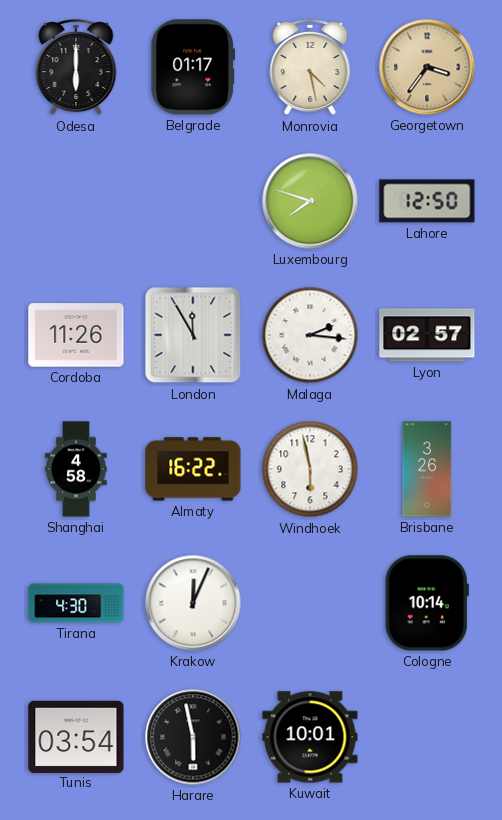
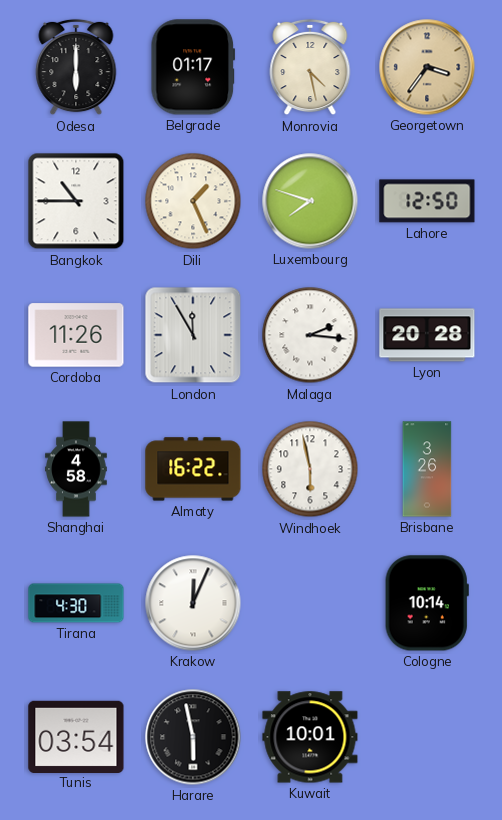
Bangkok: none -> 10:45 (76, 201)
Dili: none -> 1:26 (193, 201)
Lyon: 02:57 -> 20:28 (427, 335)
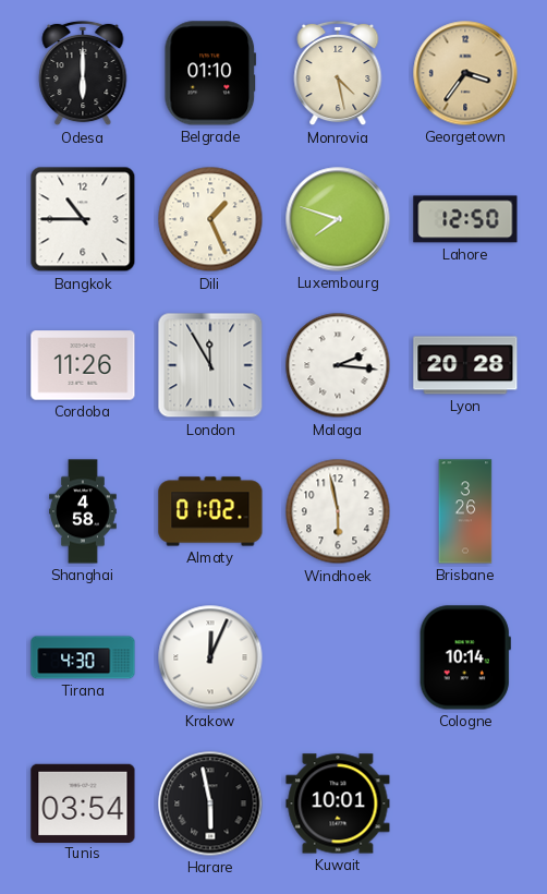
Belgrade: 01:17 -> 01:10 (210, 73)
Almaty: 16:22 -> 01:02 (210, 511)
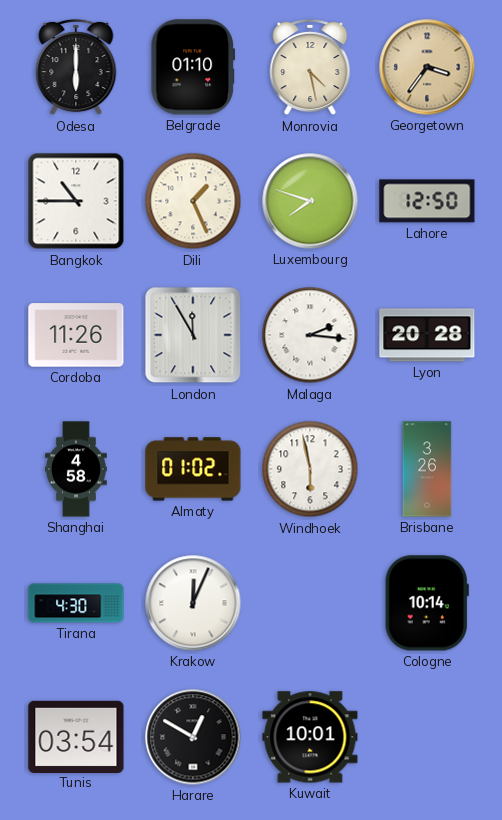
Harare: 5:58 -> 12:50 (193, 737)
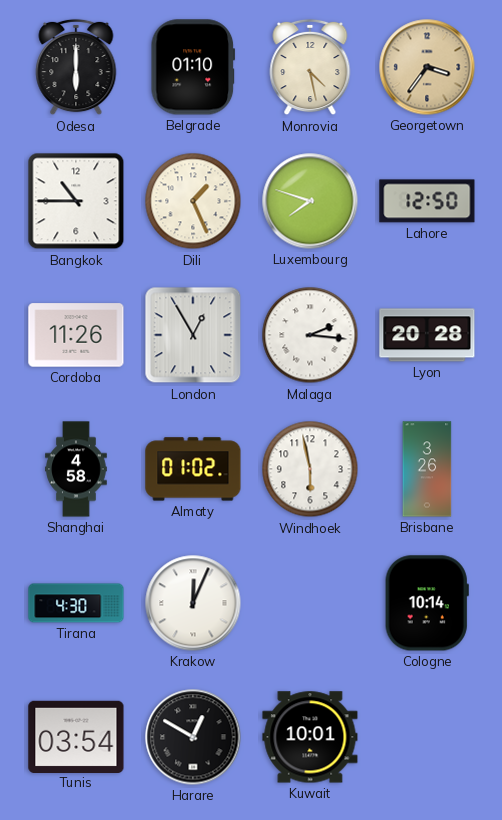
London: 11:55 -> 12:55 (193, 335)
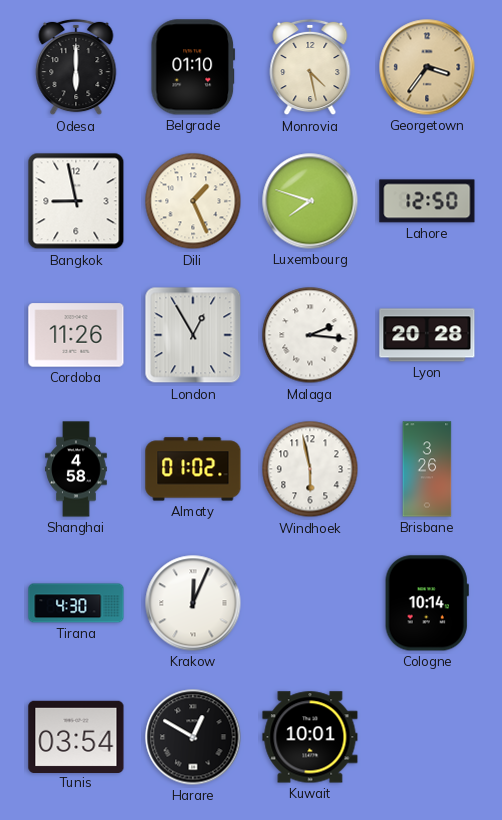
Bangkok: 10:45 -> 8:58 (76, 201)
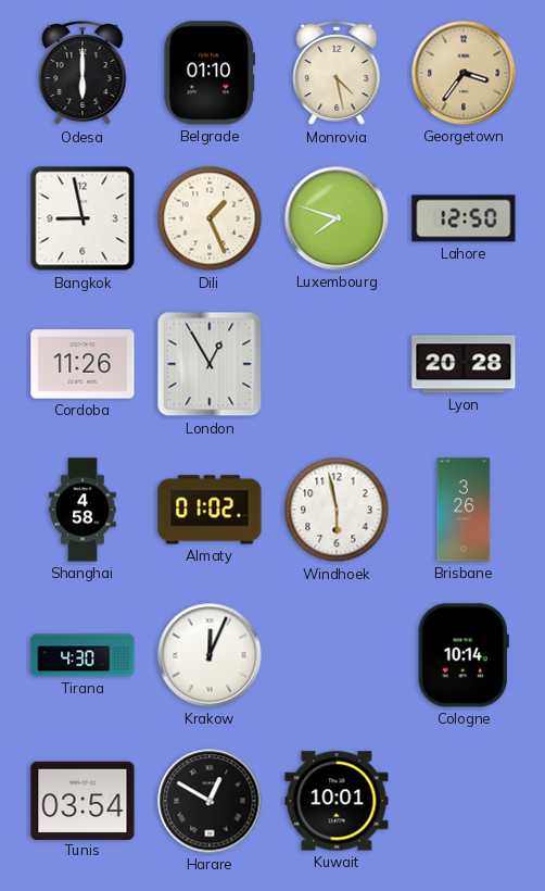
Malaga: 2:16 -> none (310, 335)
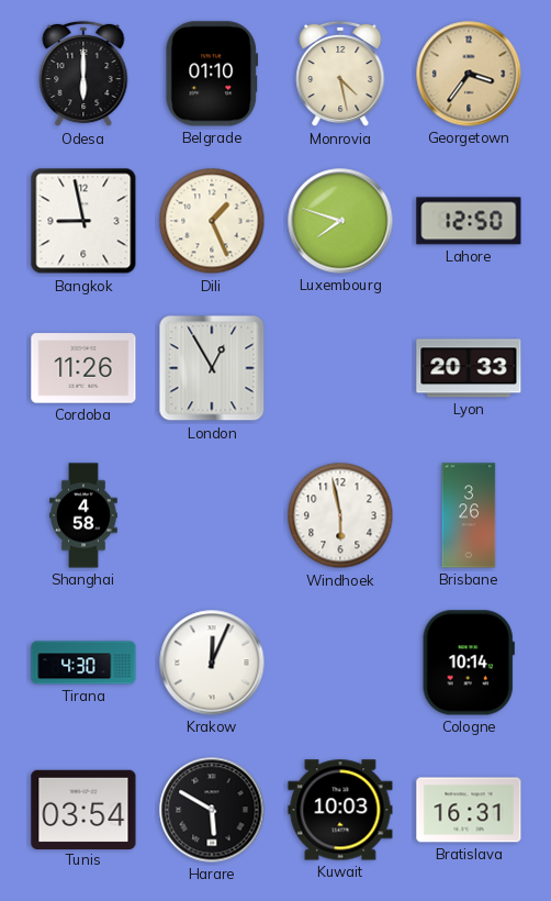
Lyon: 20:28 -> 20:33 (469, 368)
Almaty: 01:02 -> none (210, 510)
Harare: 12:50 -> 5:50 (212, 810)
Kuwait: 10:01 -> 10:03 (340, 810)
Bratislava: none -> 16:31 (469, 810)
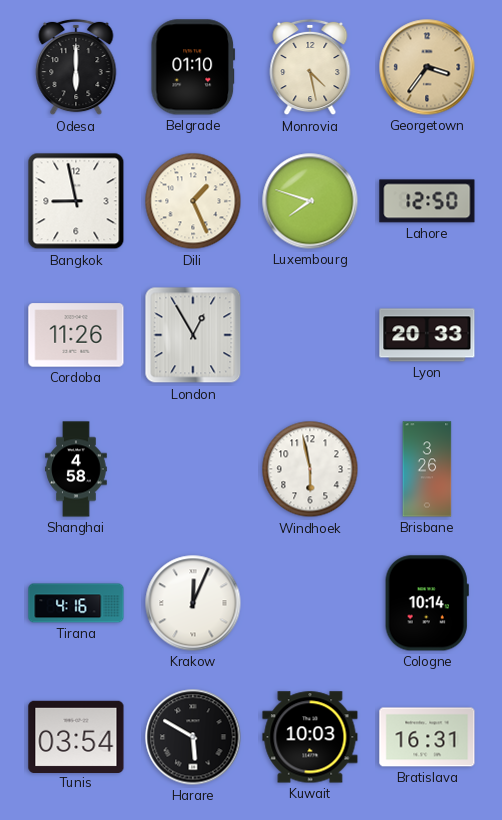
Tirana: 4:30 -> 4:16 (76, 603)
